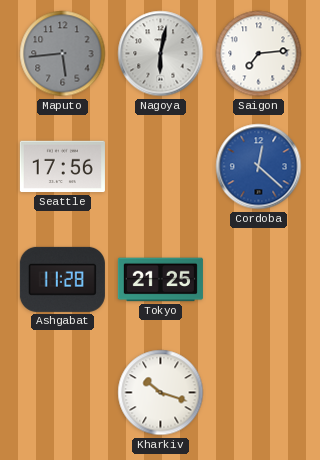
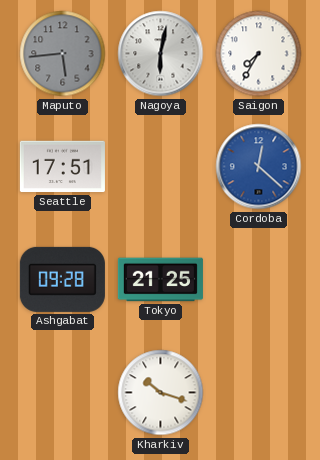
Saigon: 7:14 -> 7:35 (259, 54)
Seattle: 17:56 -> 17:51 (62, 167)
Ashgabat: 11:28 -> 09:28 (62, 279)
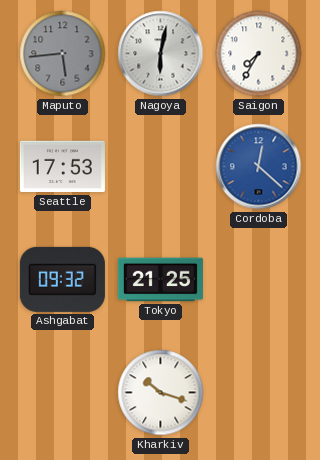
Seattle: 17:51 -> 17:53 (62, 167)
Ashgabat: 09:28 -> 09:32 (62, 279)
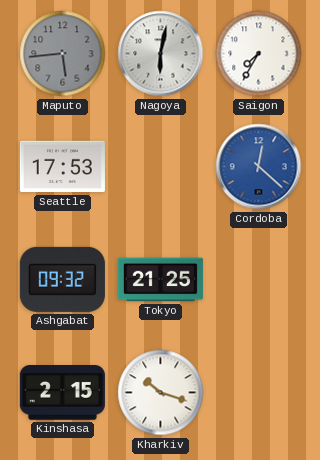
Kinshasa: none -> 2:15 (62, 393)
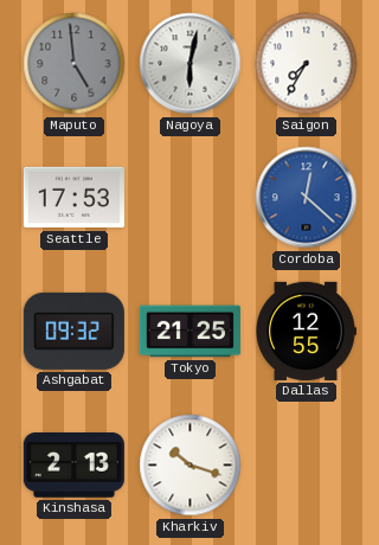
Maputo: 5:44 -> 4:59 (75, 64)
Dallas: none -> 12:55 (307, 331)
Kinshasa: 2:15 -> 2:13 (73, 466)
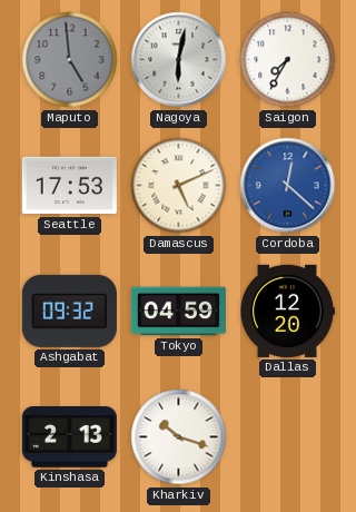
Damascus: none -> 5:11 (179, 186)
Tokyo: 21:25 -> 04:59 (178, 312)
Dallas: 12:55 -> 12:20 (288, 311)
